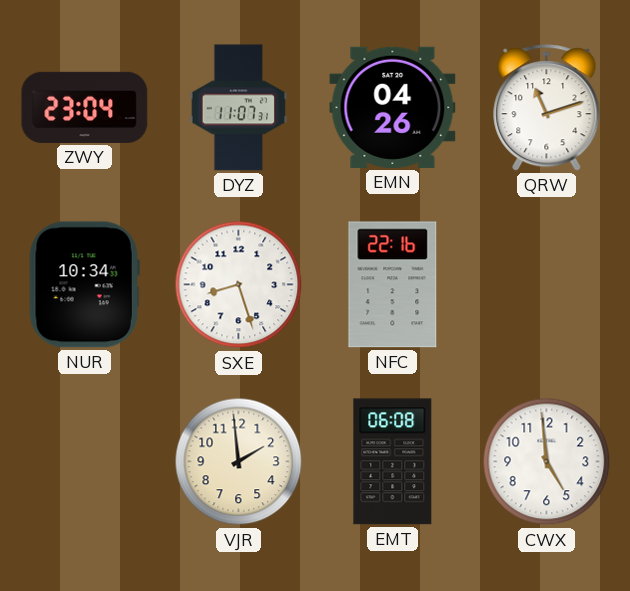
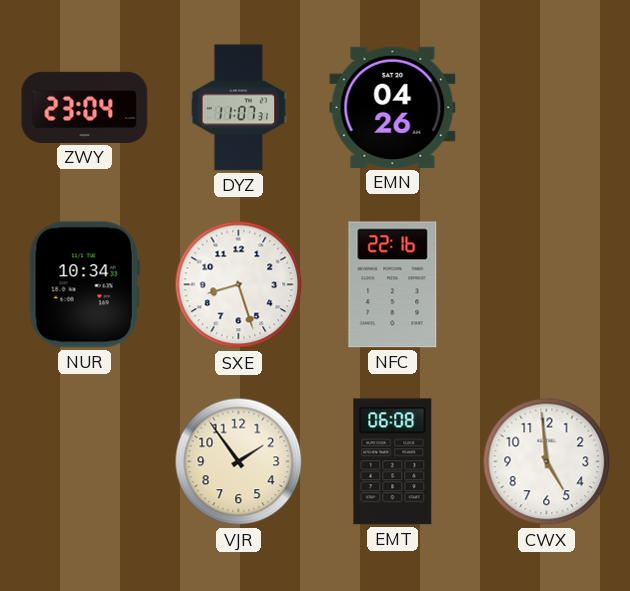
QRW: 11:12 -> none (547, 108)
VJR: 1:59 -> 1:54 (239, 462)
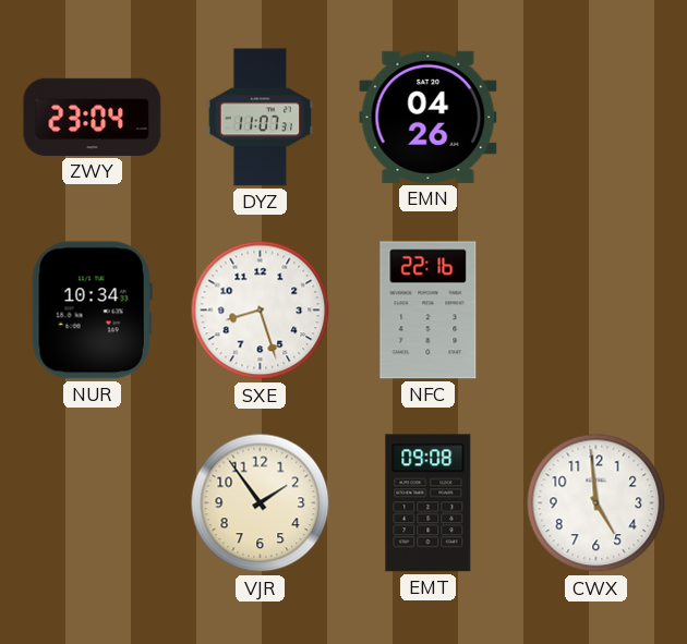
EMT: 06:08 -> 09:08 (429, 503)
